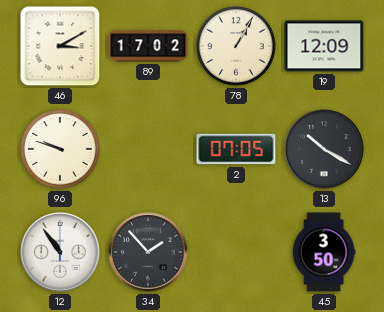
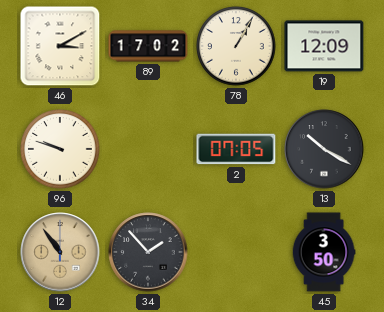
12 dial: white -> champagne (60, 252)
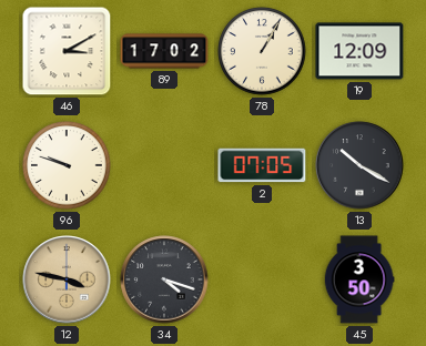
12: 10:54 -> 3:47 (67, 279)
34: 1:53 -> 4:18 (164, 279)
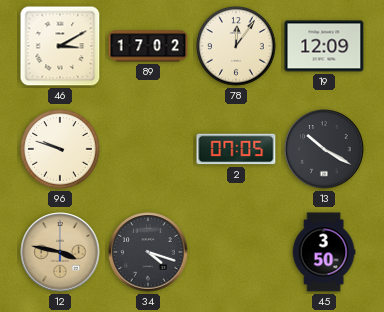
78: 1:05 -> 12:06 (236, 46)
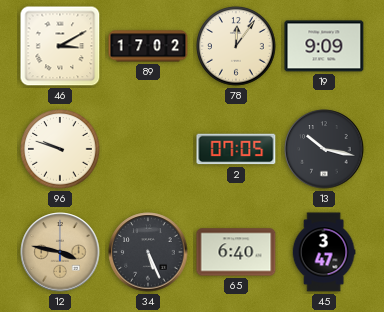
19: 12:09 -> 9:09 (324, 46)
13: 10:20 -> 10:17 (324, 149)
34: 4:18 -> 5:26 (148, 252)
65: none -> 6:40 (236, 252)
45: 3:50 -> 3:47 (324, 252)
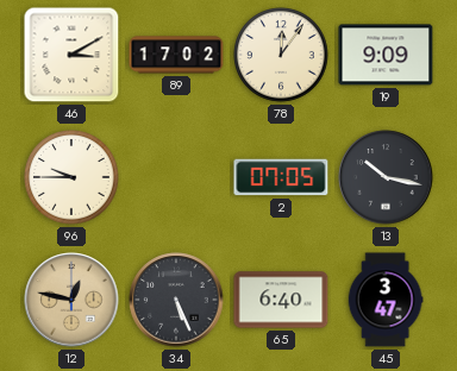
96: 9:48 -> 9:45 (71, 177)
12: 3:47 -> 12:47 (71, 300)
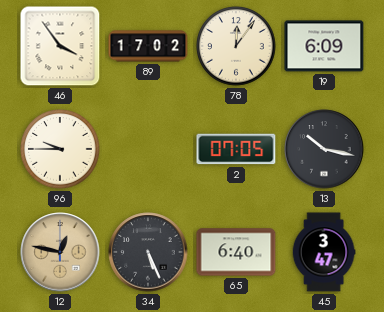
46: 3:10 -> 3:54 (60, 46)
19: 9:09 -> 6:09 (324, 46)
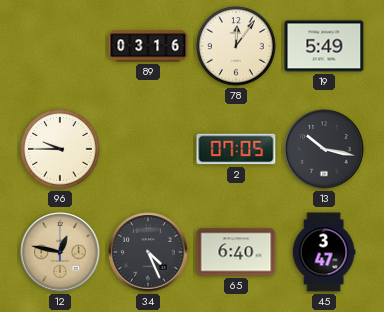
46: 3:54 -> none (60, 46)
89: 17:02 -> 03:16 (148, 46)
19: 6:09 -> 5:49 (324, 46)
34: 5:26 -> 4:26 (148, 252)
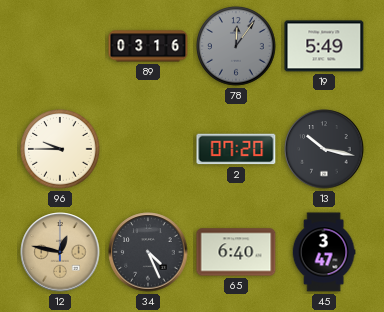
78 dial: cream -> grey (236, 46)
2: 07:05 -> 07:20 (236, 149)
